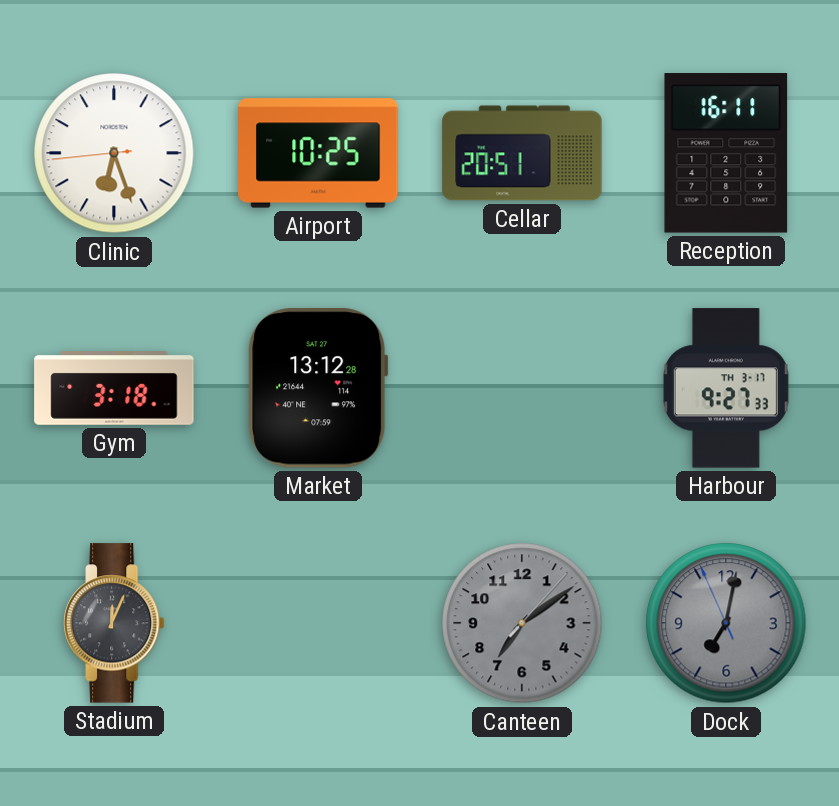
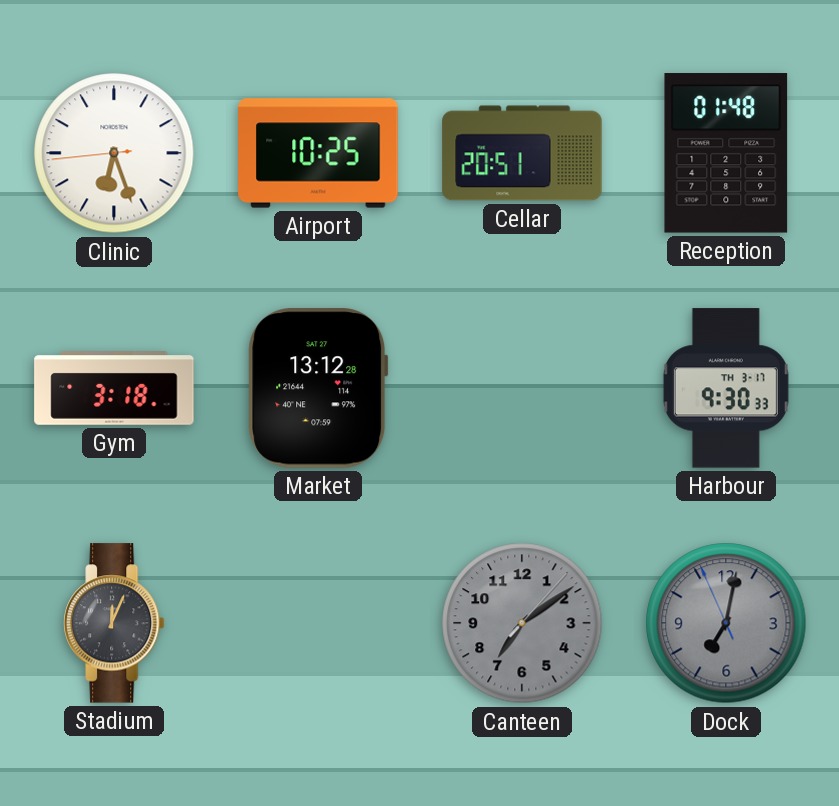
Reception: 16:11 -> 01:48 (726, 153)
Harbour: 9:27 -> 9:30 (726, 388)
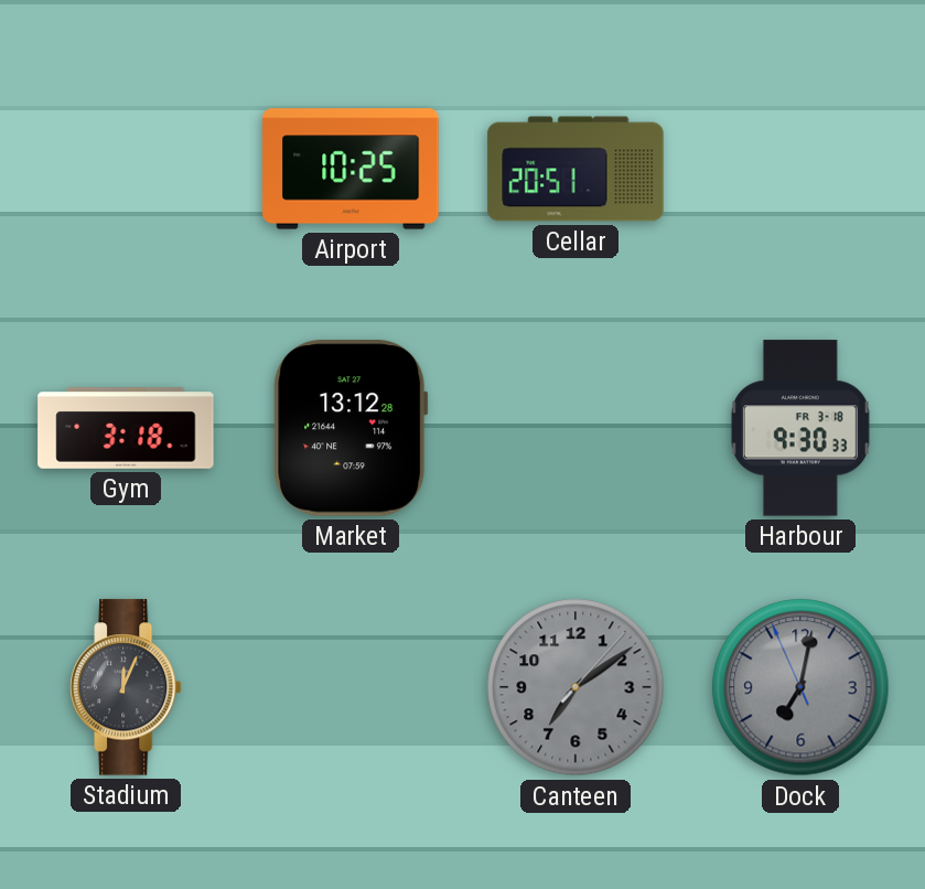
Clinic: 6:26 -> none (114, 153)
Reception: 01:48 -> none (726, 153)
Harbour date: TH 3-17 -> FR 3-18 (800, 428)
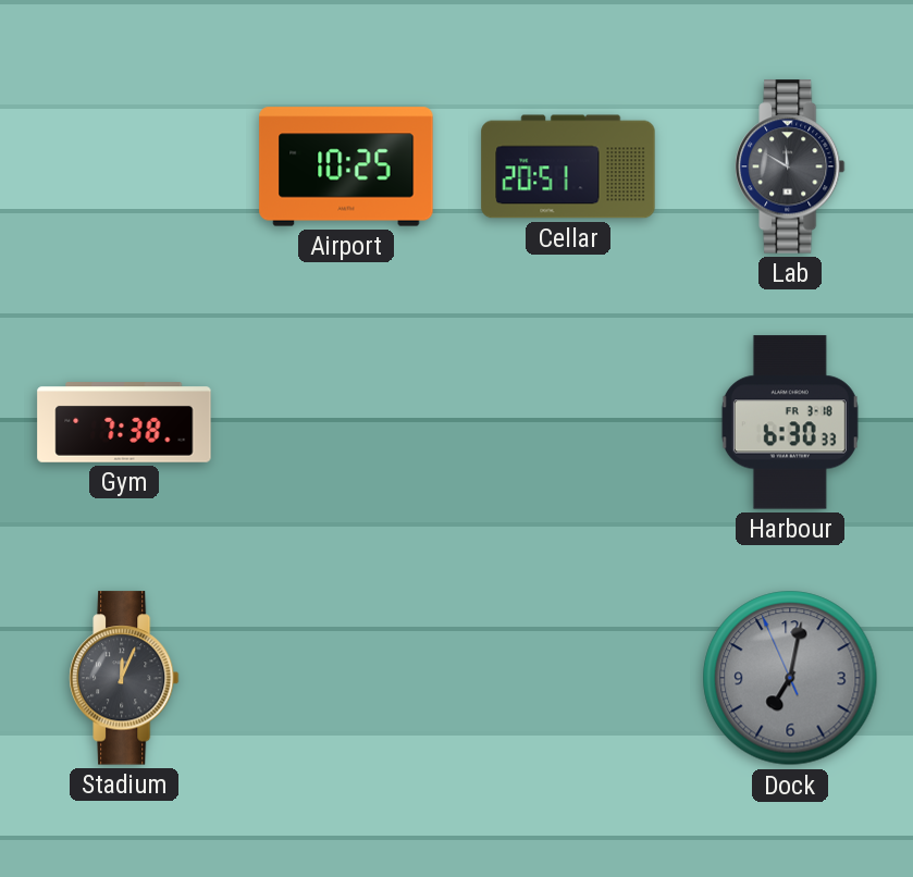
Lab: none -> 11:50 (791, 166)
Gym: 3:18 -> 7:38 (124, 422)
Market: 13:12 -> none (351, 428)
Harbour: 9:30 -> 6:30 (790, 422)
Canteen: 7:09 -> none (576, 687)
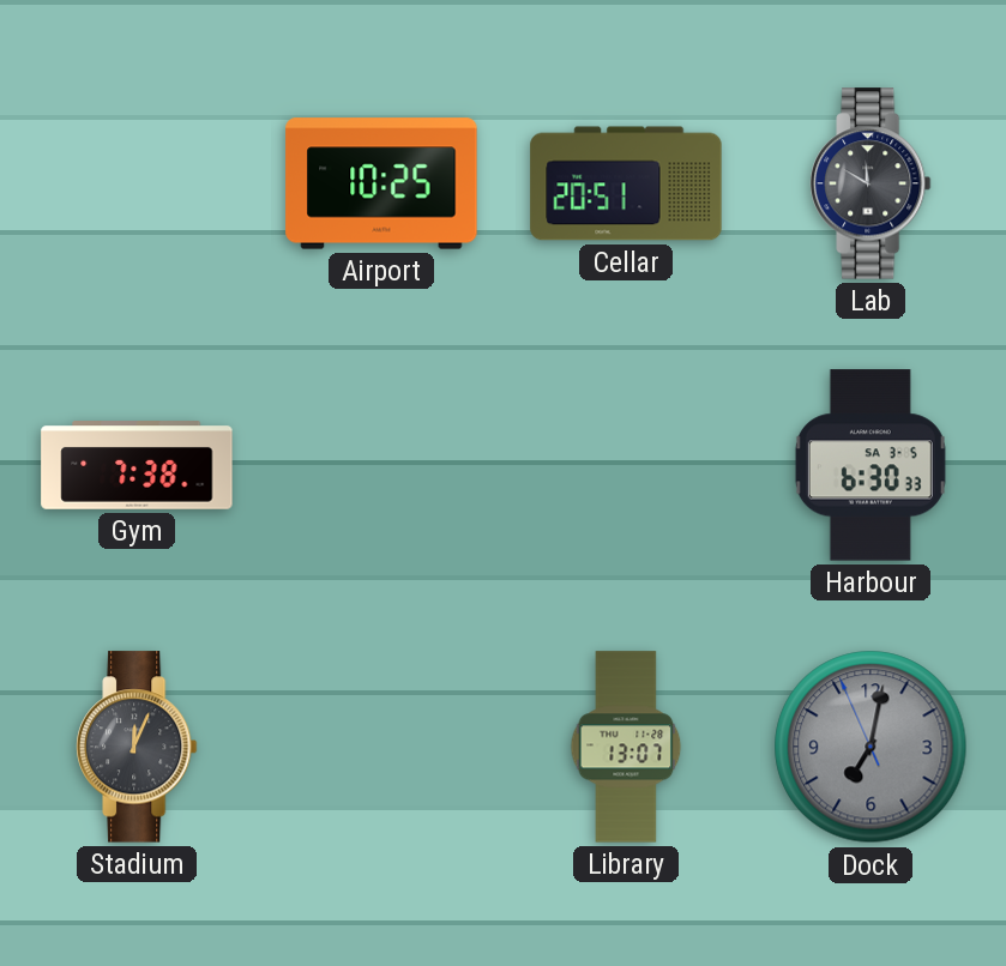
Harbour date: FR 3-18 -> SA 3-5 (871, 465)
Library: none -> 13:07 (626, 747)
